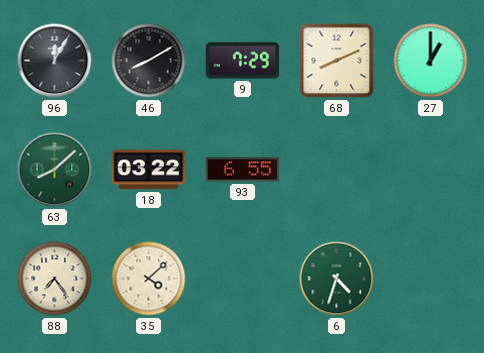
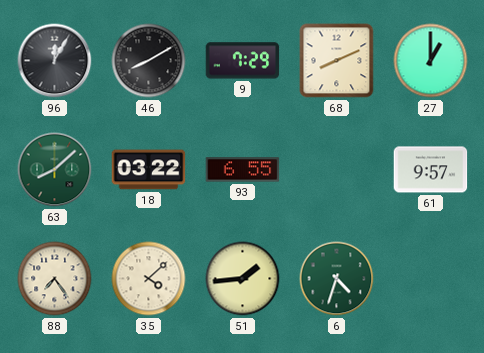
61: none -> 9:57 (431, 170)
51: none -> 1:44 (243, 279)
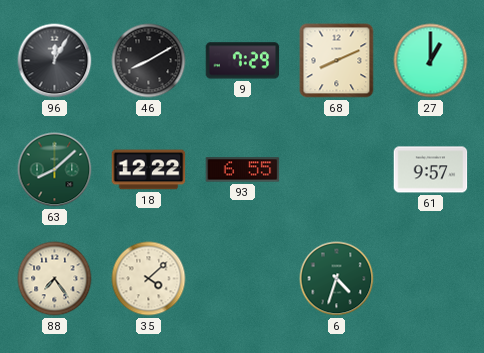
18: 03:22 -> 12:22 (149, 170)
51: 1:44 -> none (243, 279)
